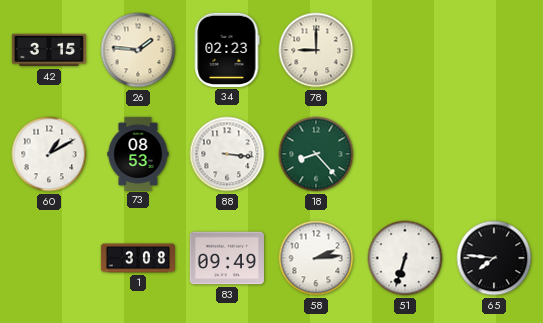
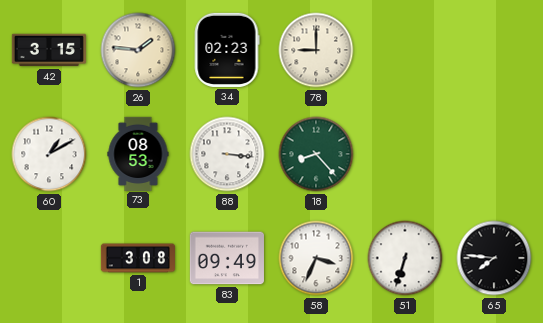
58: 2:14 -> 3:34 (316, 258)
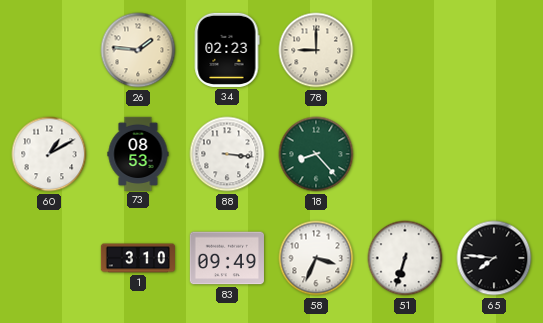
42: 3:15 -> none (49, 50)
1: 3:08 -> 3:10 (137, 258)
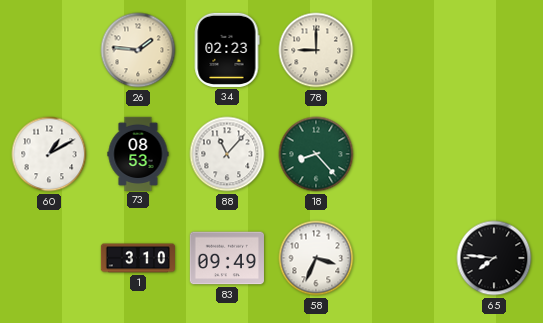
88: 3:16 -> 11:07 (227, 154)
51: 6:33 -> none (405, 258)
